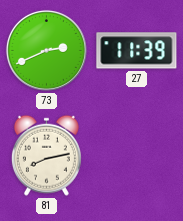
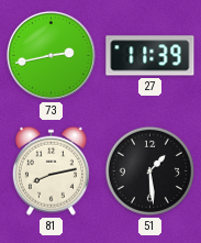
73: 2:41 -> 2:43 (51, 55)
51: none -> 1:29 (149, 170)
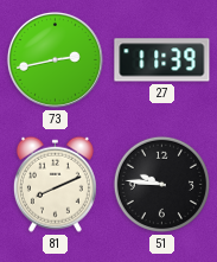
81: 8:13 -> 8:11 (55, 184)
51: 1:29 -> 9:46 (161, 184)
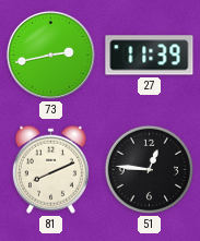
51: 9:46 -> 12:46 (149, 169)
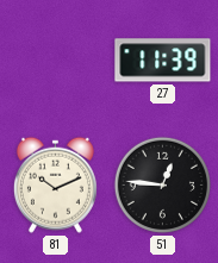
73: 2:43 -> none (50, 55)
81: 8:11 -> 10:11 (55, 184)
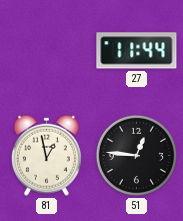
27: 11:39 -> 11:44 (137, 51)
81: 10:11 -> 12:58 (46, 155)
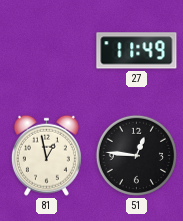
27: 11:44 -> 11:49 (137, 51)
